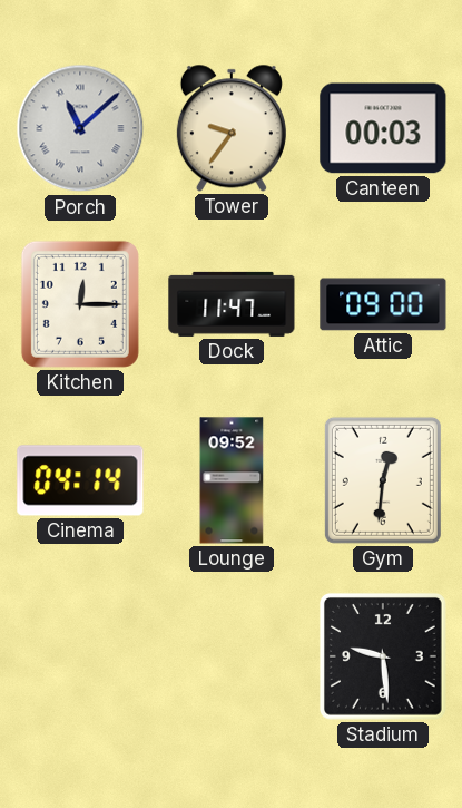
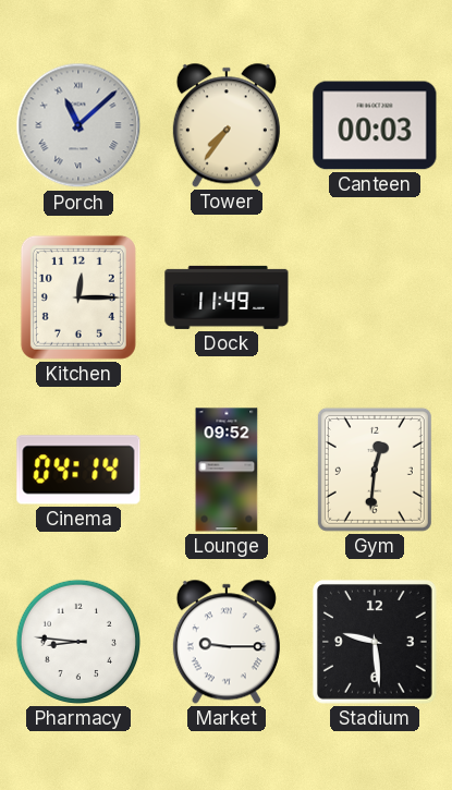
Tower: 9:36 -> 7:36 (227, 125)
Dock: 11:47 -> 11:49 (227, 297)
Attic: 09:00 -> none (383, 304)
Pharmacy: none -> 8:46 (78, 642)
Market: none -> 9:15 (227, 642)
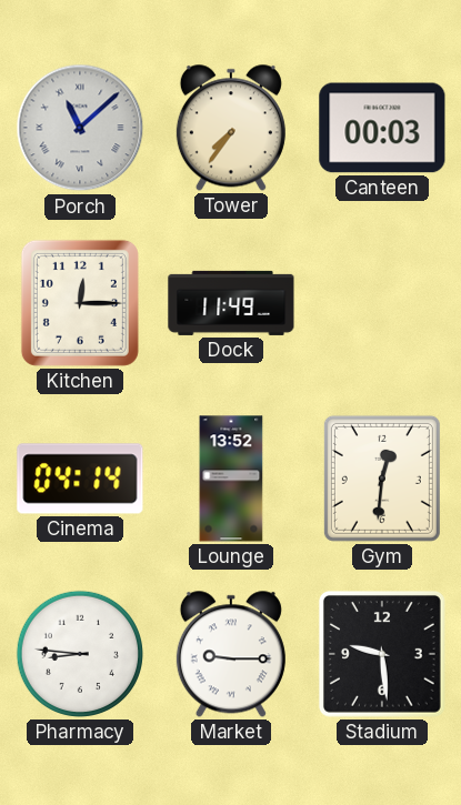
Lounge: 09:52 -> 13:52 (231, 479)
